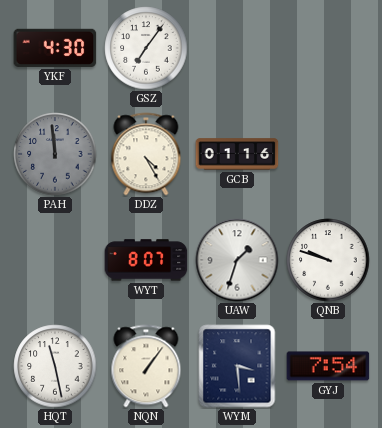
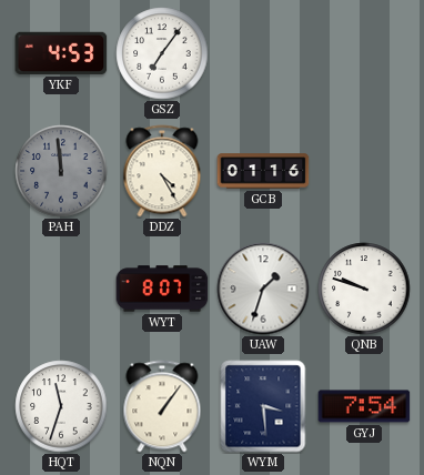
YKF: 4:30 -> 4:53 (61, 53)
HQT: 11:28 -> 11:33 (61, 406)
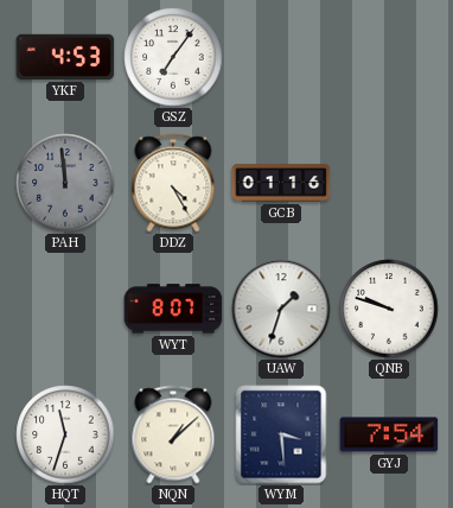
NQN: 1:06 -> 1:08 (173, 434)
